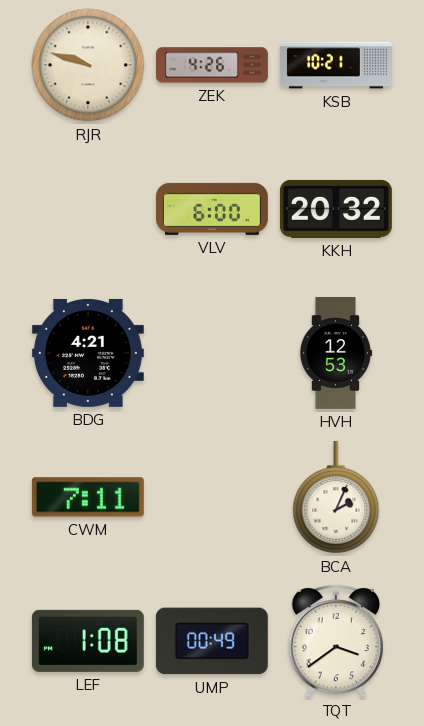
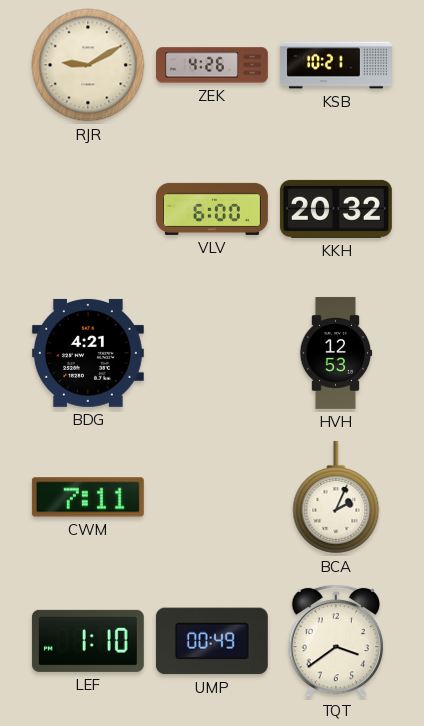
RJR: 9:48 -> 9:10 (88, 65)
LEF: 1:08 -> 1:10 (88, 641)
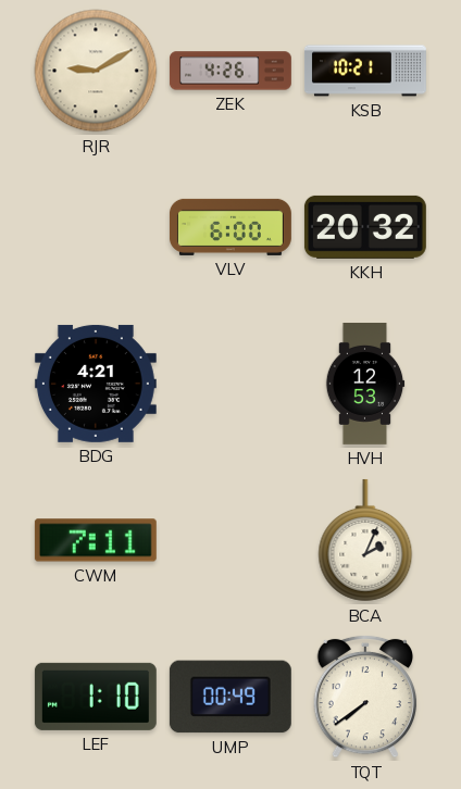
TQT: 3:39 -> 7:39 (365, 697)
